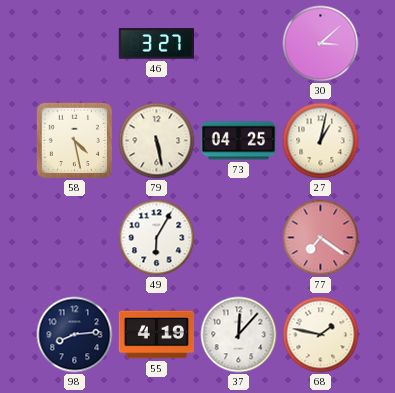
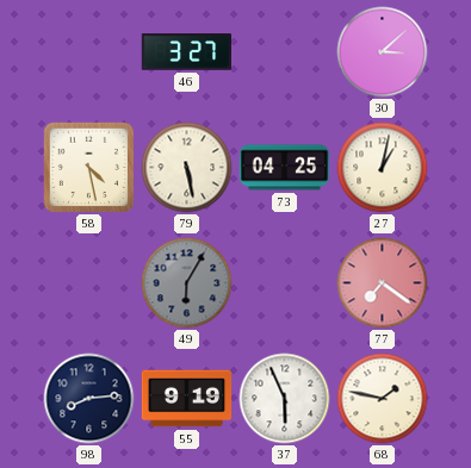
49 dial: white -> grey (187, 283)
55: 4:19 -> 9:19 (187, 399)
37: 12:07 -> 5:56 (285, 399)
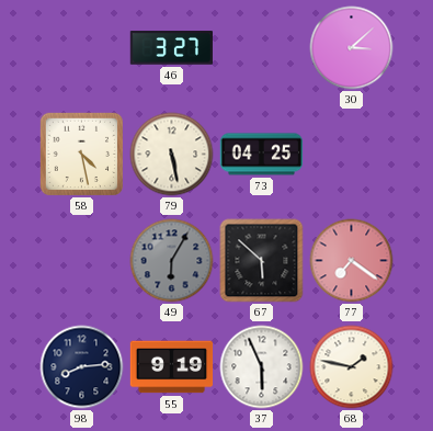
27: 1:02 -> none (383, 168)
67: none -> 5:52 (262, 261)
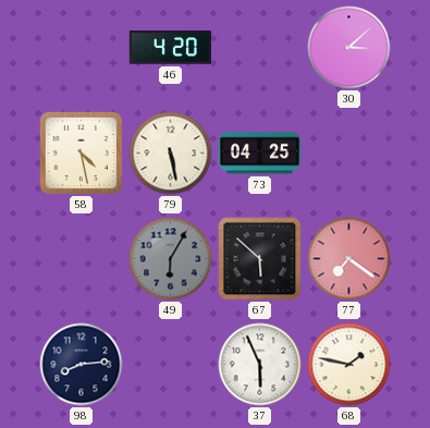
46: 3:27 -> 4:20 (170, 48)
55: 9:19 -> none (172, 367)
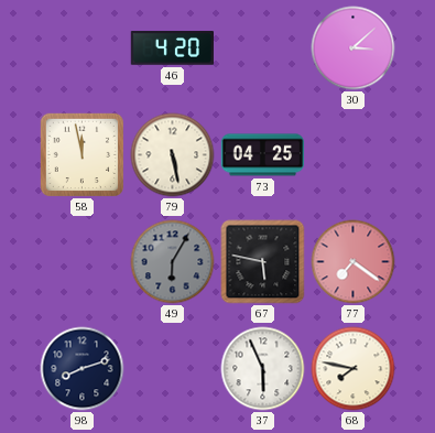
58: 4:28 -> 11:58 (81, 154)
67: 5:52 -> 5:47 (263, 262)
98: 8:14 -> 8:12 (83, 369)
68: 1:47 -> 7:47 (354, 369)
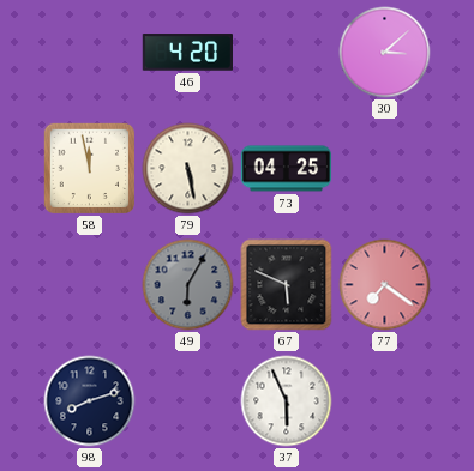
67: 5:47 -> 5:49 (287, 285)
68: 7:47 -> none (354, 369)
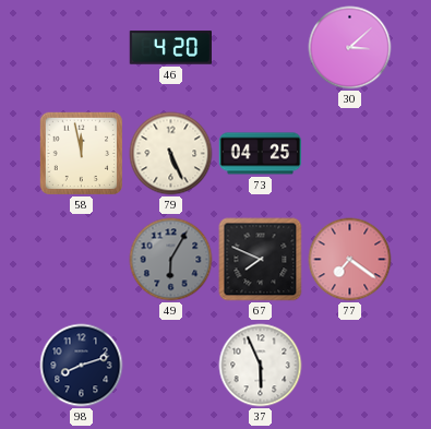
79: 5:28 -> 5:26 (171, 154)
67: 5:49 -> 7:49 (261, 260)
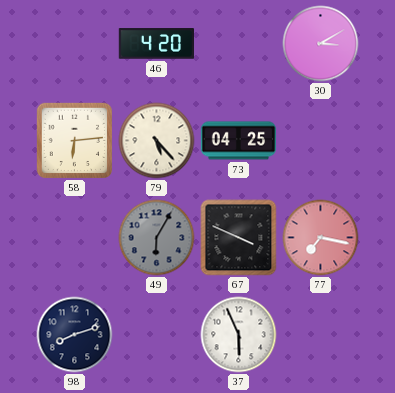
30: 3:08 -> 3:10 (321, 44)
58: 11:58 -> 6:14 (74, 140)
79: 5:26 -> 5:23 (157, 141)
67: 7:49 -> 3:49 (239, 238)
77: 7:21 -> 7:17 (321, 238)
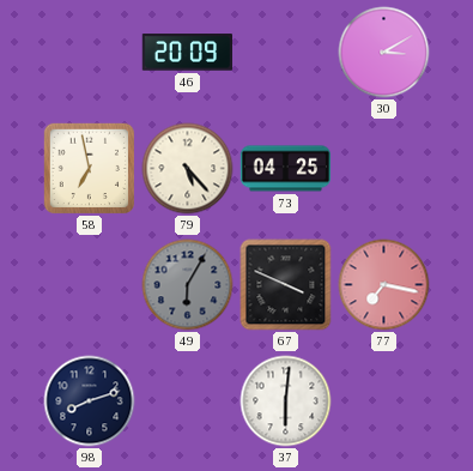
46: 4:20 -> 20:09 (187, 53)
58: 6:14 -> 6:58 (89, 168)
37: 5:56 -> 6:01 (286, 401)
